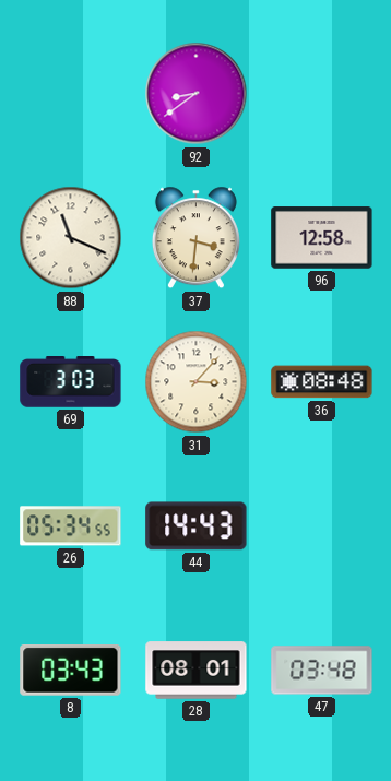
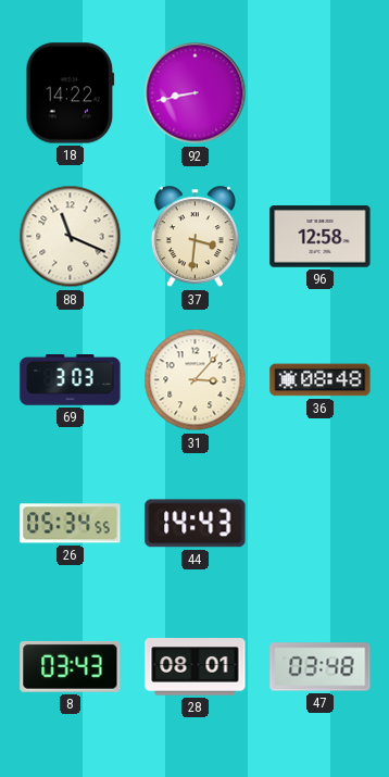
18: none -> 14:22 (71, 93)
92: 8:39 -> 8:43 (196, 93)
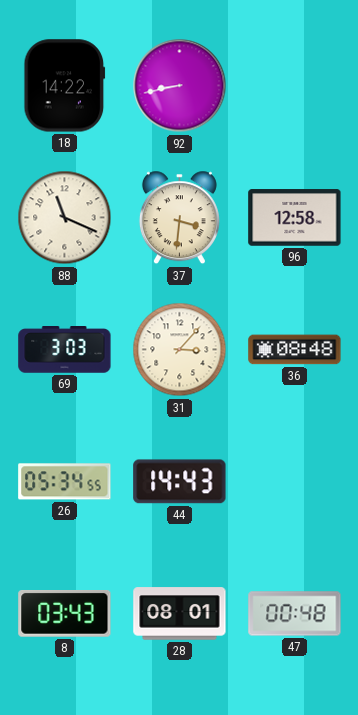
47: 03:48 -> 00:48 (295, 614)
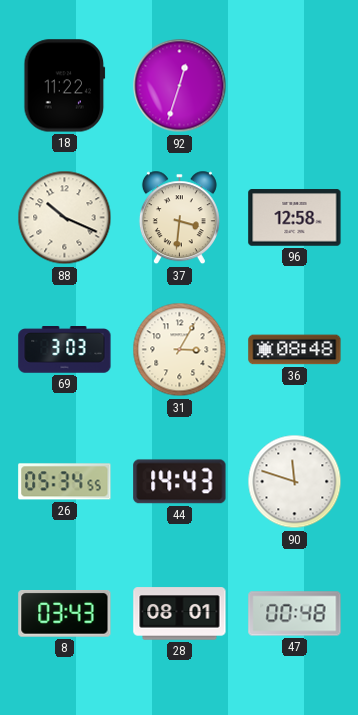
18: 14:22 -> 11:22 (65, 86)
92: 8:43 -> 12:33 (180, 86)
88: 11:19 -> 10:19 (65, 218)
31: 3:07 -> 3:05 (180, 350)
90: none -> 11:48 (295, 482)
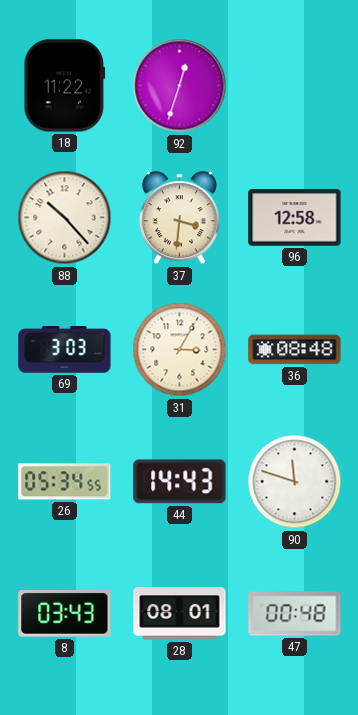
88: 10:19 -> 10:23 (65, 218)
